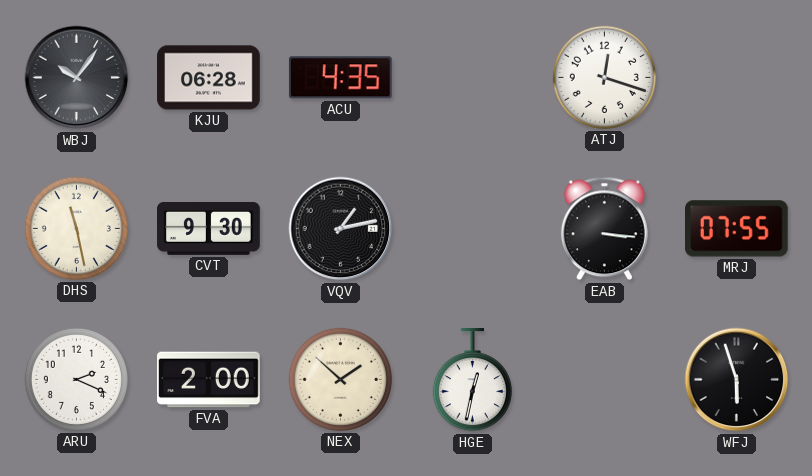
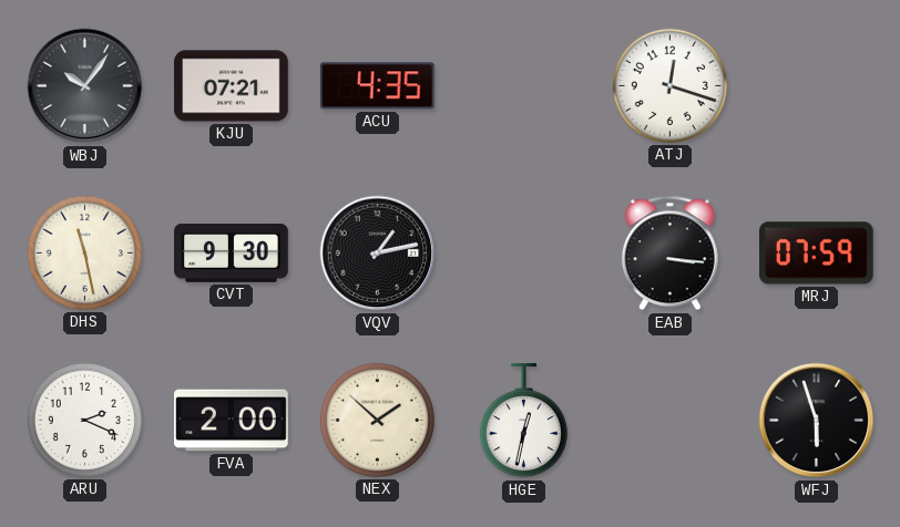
KJU: 06:28 -> 07:21 (232, 86)
MRJ: 07:55 -> 07:59 (817, 254)
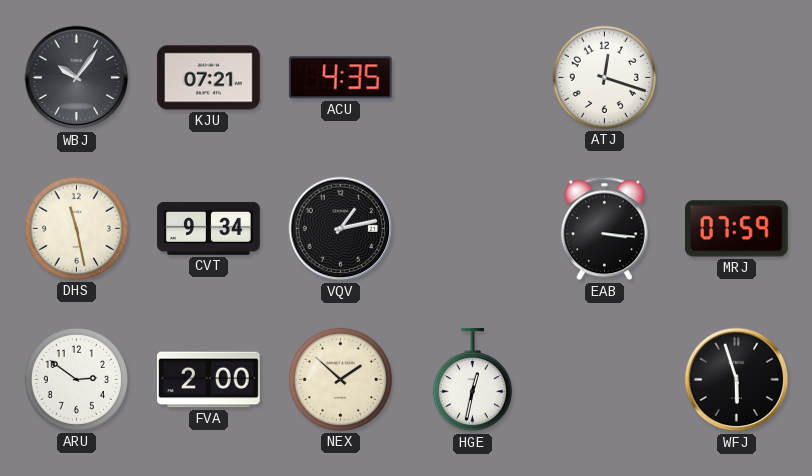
CVT: 9:30 -> 9:34 (209, 228)
ARU: 2:19 -> 2:51 (76, 379)
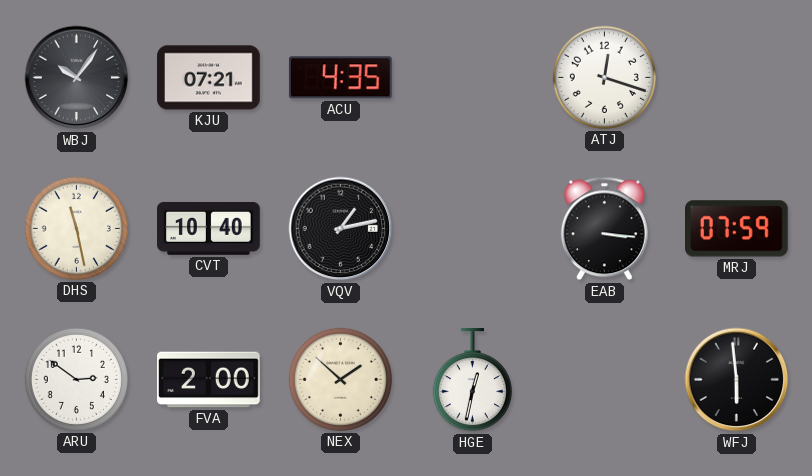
CVT: 9:34 -> 10:40 (209, 228)
WFJ: 5:57 -> 5:59 (737, 380)
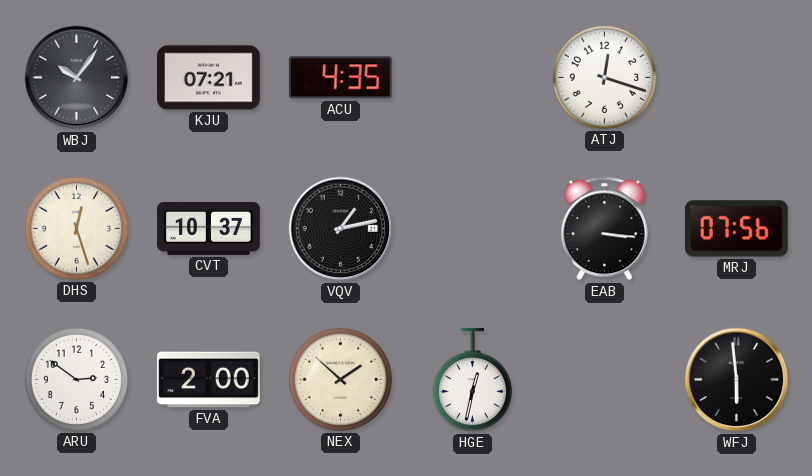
DHS: 11:28 -> 12:27 (76, 228)
CVT: 10:40 -> 10:37 (209, 228)
MRJ: 07:59 -> 07:56 (737, 229)
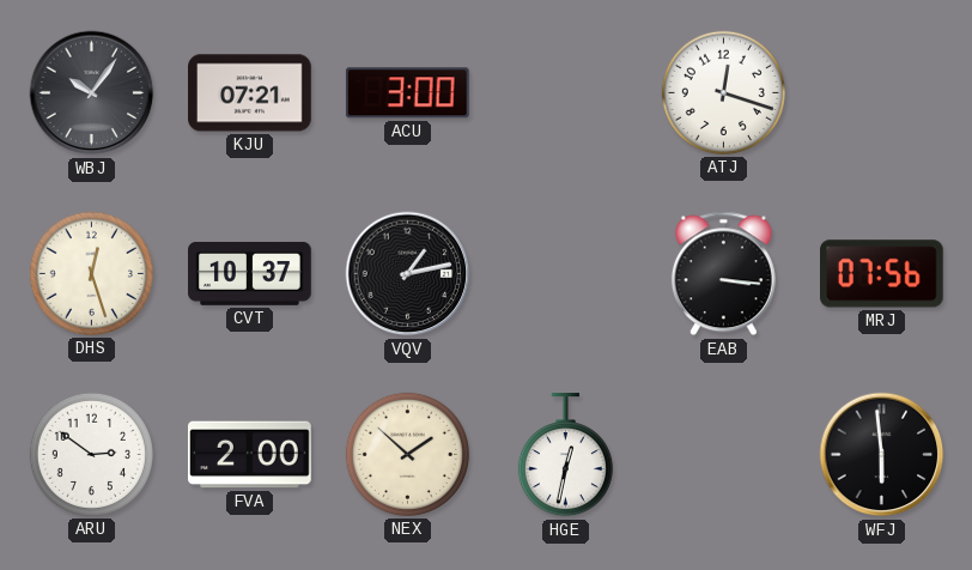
ACU: 4:35 -> 3:00 (407, 93)
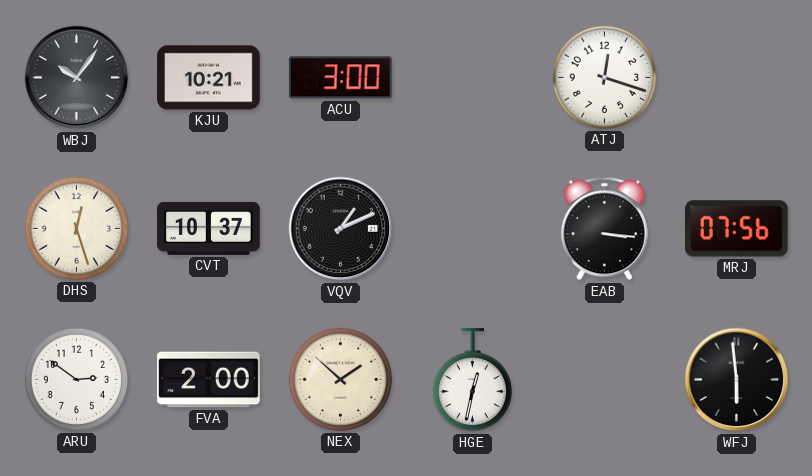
KJU: 07:21 -> 10:21 (209, 78)
VQV: 1:13 -> 1:11 (341, 229)
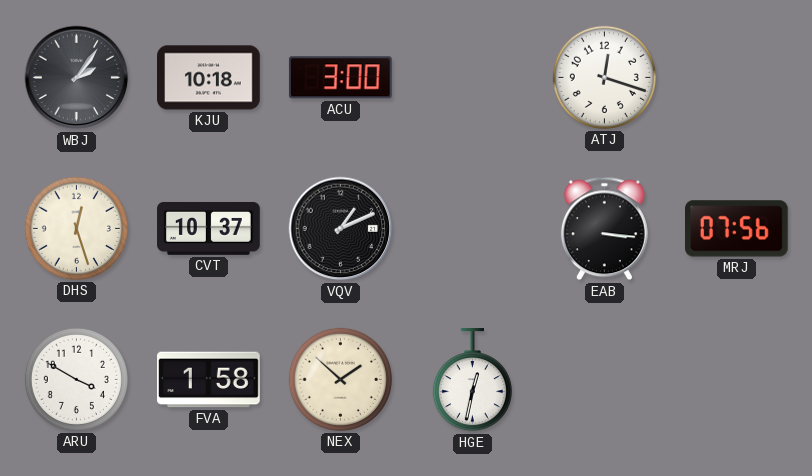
WBJ: 10:06 -> 2:06 (77, 78)
KJU: 10:21 -> 10:18 (209, 78)
ARU: 2:51 -> 3:50 (76, 379)
FVA: 2:00 -> 1:58 (209, 380)
WFJ: 5:59 -> none (737, 380)
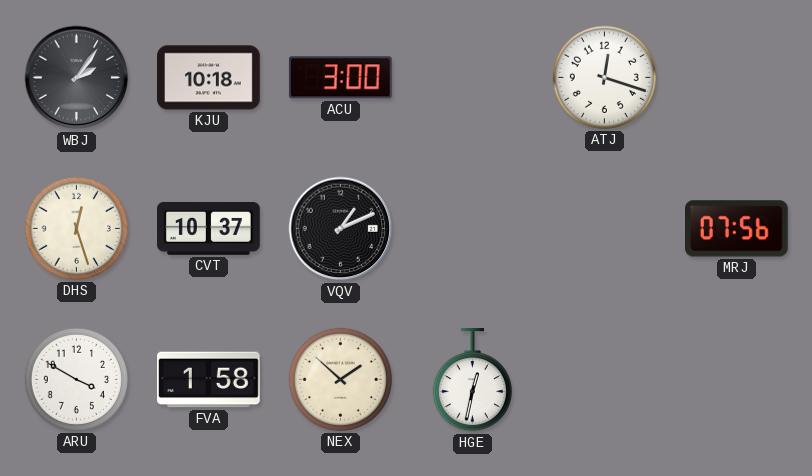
EAB: 3:16 -> none (604, 229)
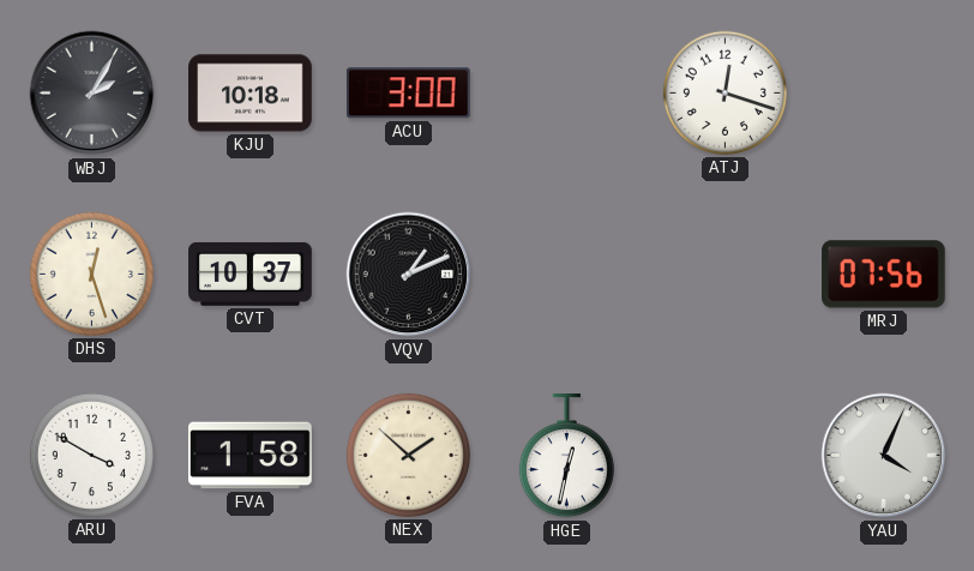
WBJ: 2:06 -> 2:05 (92, 94)
YAU: none -> 4:04 (884, 456)
